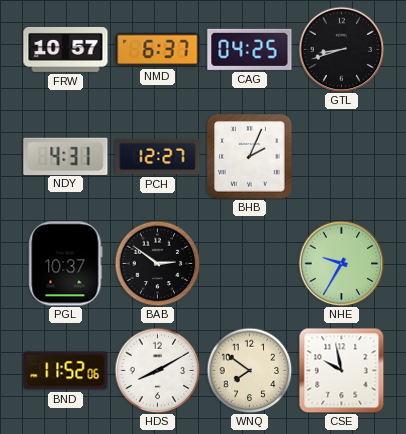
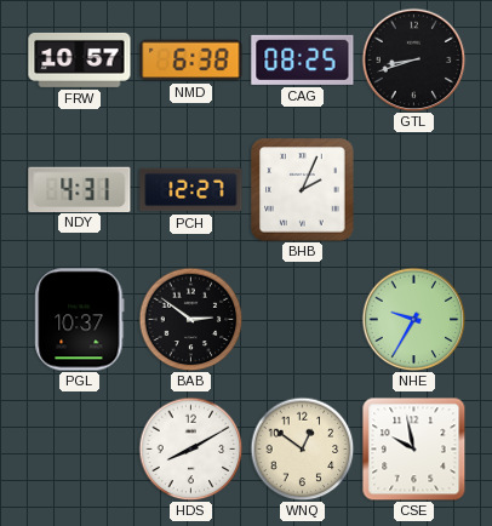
NMD: 6:37 -> 6:38 (191, 61)
CAG: 04:25 -> 08:25 (303, 59)
BND: 11:52 -> none (66, 371)
WNQ: 7:51 -> 12:51 (302, 448)
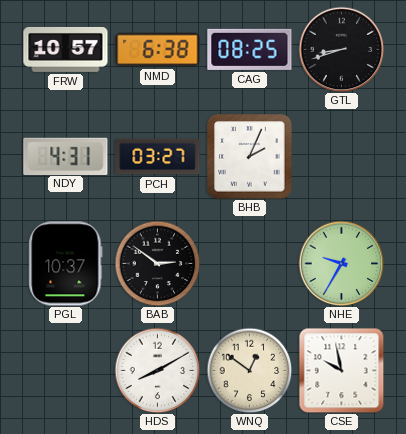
PCH: 12:27 -> 03:27 (158, 157)
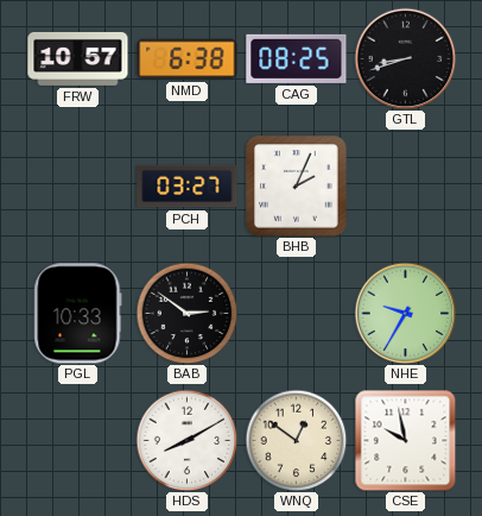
NDY: 4:31 -> none (66, 156)
PGL: 10:37 -> 10:33 (78, 314)
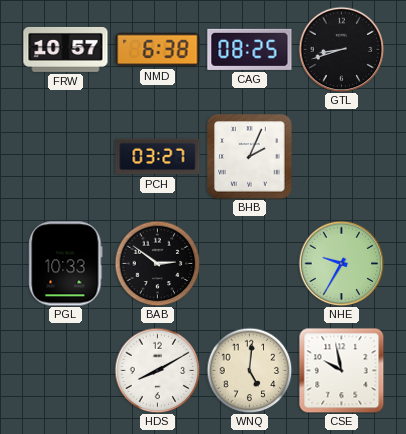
WNQ: 12:51 -> 5:01 (249, 370)
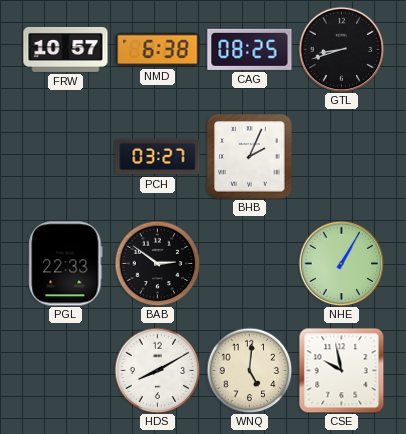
PGL: 10:33 -> 22:33 (66, 264)
NHE: 9:35 -> 1:05 (341, 263)
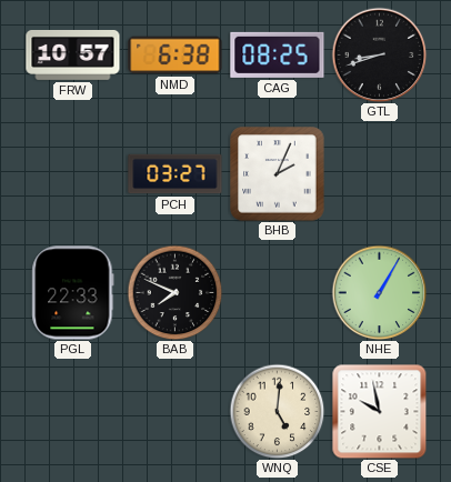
BAB: 2:51 -> 7:49 (174, 292)
HDS: 8:10 -> none (157, 370)
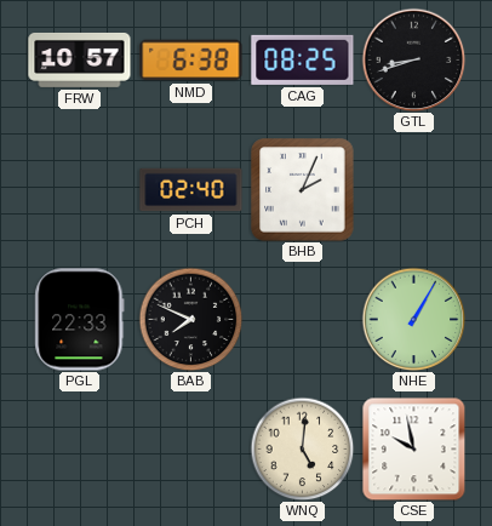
PCH: 03:27 -> 02:40 (191, 190)
